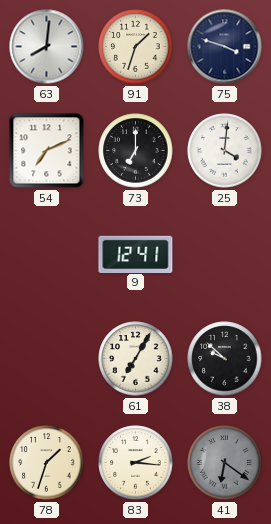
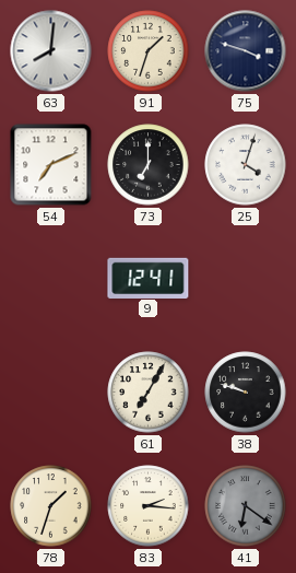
25: 4:01 -> 4:03 (246, 165)
38: 9:52 -> 9:48 (246, 393)
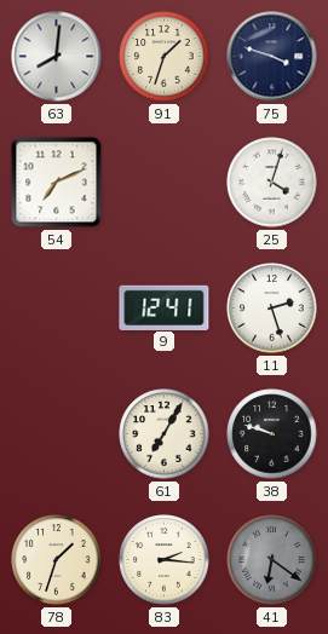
73: 7:00 -> none (149, 165)
11: none -> 2:27 (272, 309)
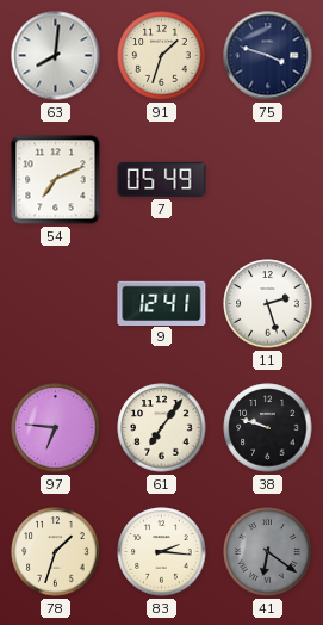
7: none -> 05:49 (162, 179)
25: 4:03 -> none (272, 183)
97: none -> 6:46 (56, 428)
61: 7:05 -> 7:06 (162, 428)
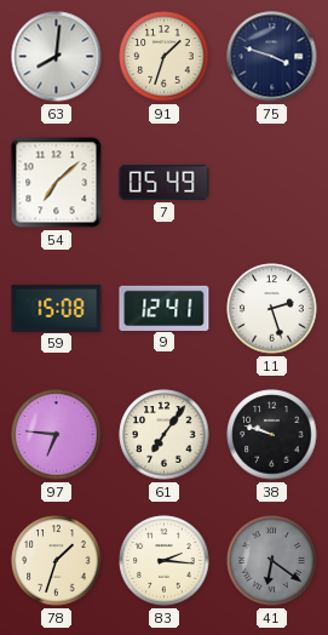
54: 7:11 -> 7:08 (57, 183)
59: none -> 15:08 (57, 308)
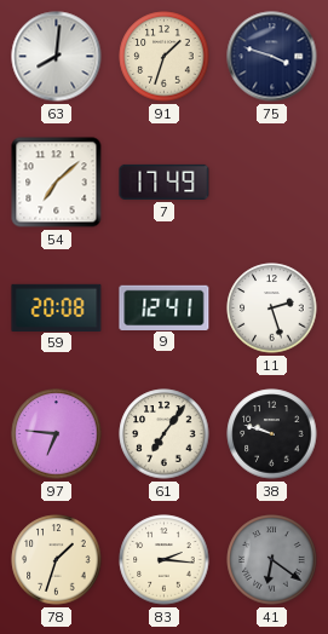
7: 05:49 -> 17:49 (165, 181)
59: 15:08 -> 20:08 (57, 307)
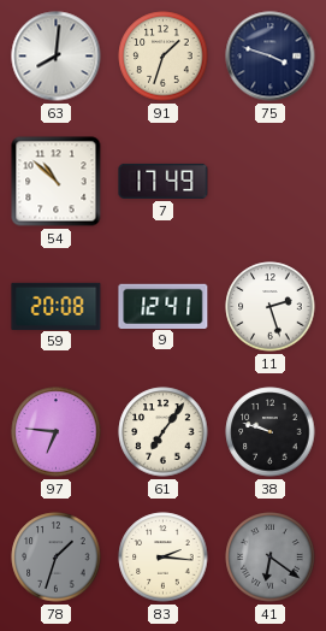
54: 7:08 -> 10:52 (57, 182)
78 dial: cream -> grey (57, 558)
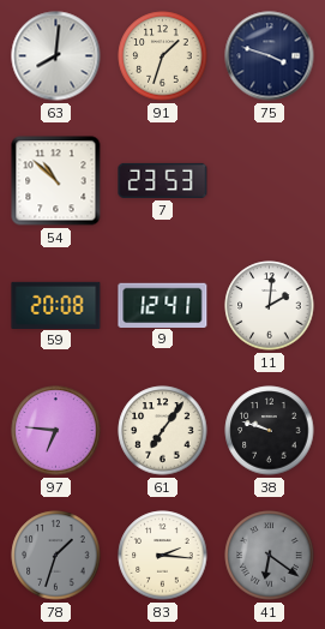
7: 17:49 -> 23:53 (163, 180)
11: 2:27 -> 2:01 (270, 306)
